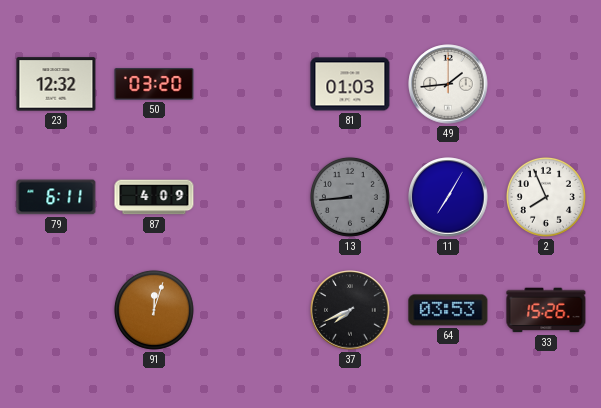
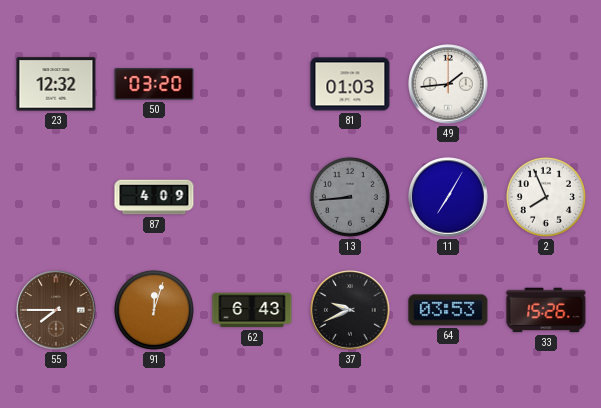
79: 6:11 -> none (56, 197)
55: none -> 7:45 (56, 310)
62: none -> 6:43 (252, 310)
37: 7:41 -> 9:41 (350, 310)
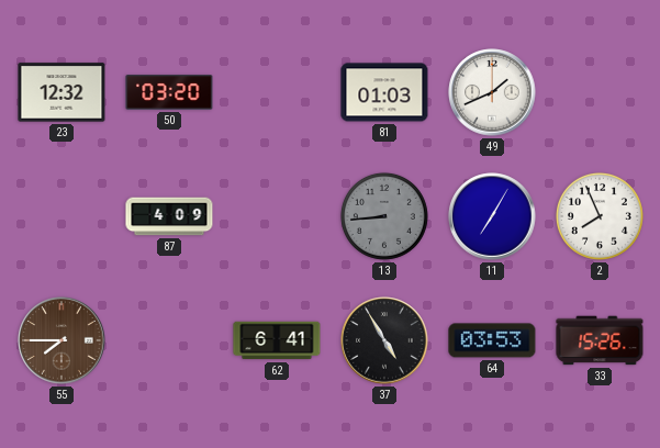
49: 1:44 -> 1:41 (492, 92)
91: 12:03 -> none (154, 310)
62: 6:43 -> 6:41 (277, 340)
37: 9:41 -> 4:55 (384, 340)
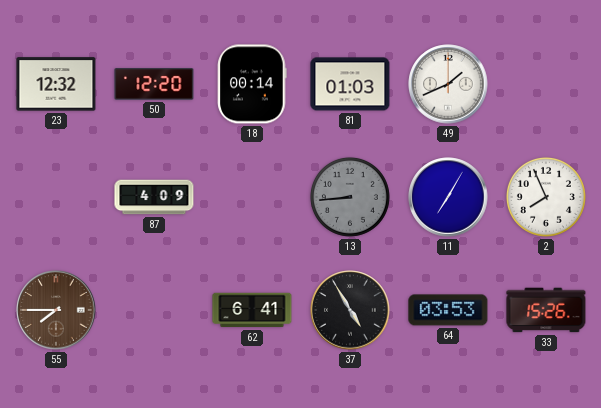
50: 03:20 -> 12:20 (154, 84)
18: none -> 00:14 (252, 84)
